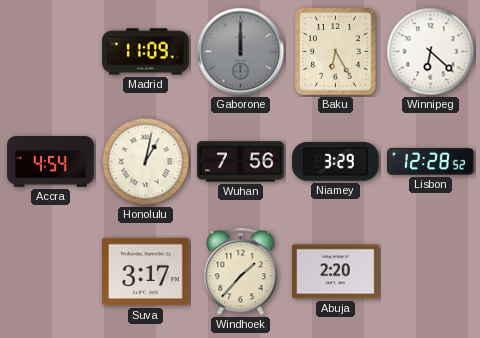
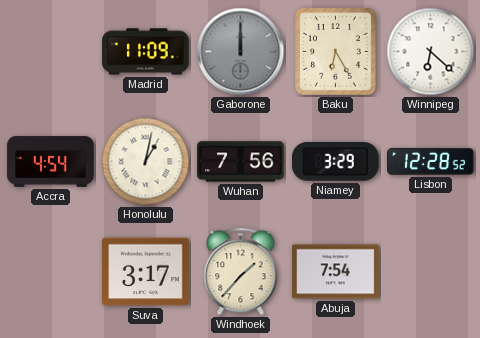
Abuja: 2:20 -> 7:54 (336, 272)
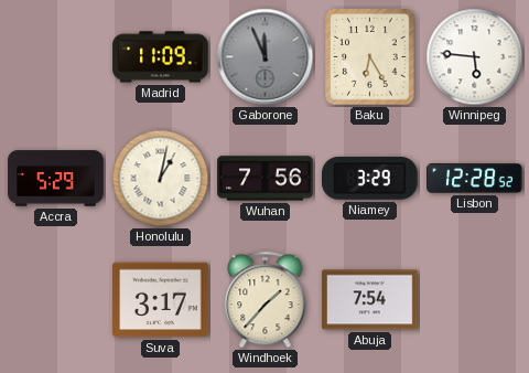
Gaborone: 12:00 -> 11:56 (266, 57)
Winnipeg: 6:22 -> 5:46 (475, 57)
Accra: 4:54 -> 5:29 (56, 179)
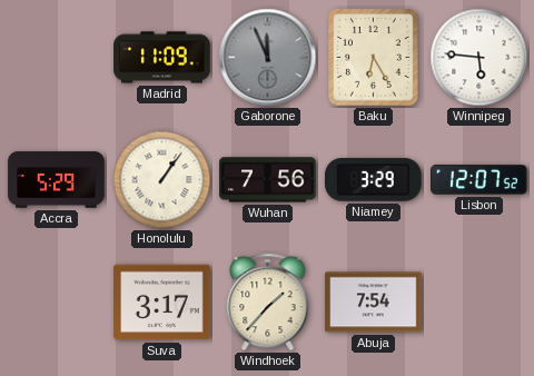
Honolulu: 1:02 -> 1:06 (162, 180)
Lisbon: 12:28 -> 12:07 (479, 180)
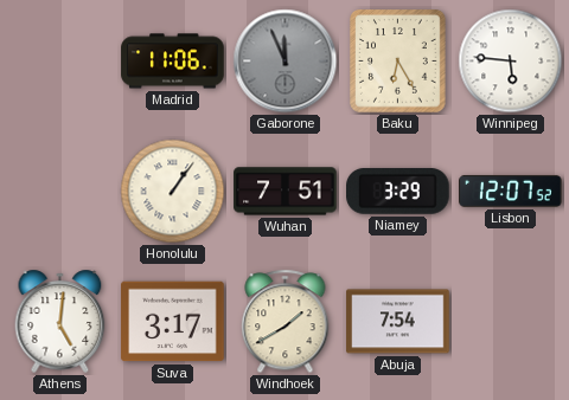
Madrid: 11:09 -> 11:06 (173, 62)
Accra: 5:29 -> none (57, 180)
Wuhan: 7:56 -> 7:51 (286, 192)
Athens: none -> 5:01 (60, 321)
Windhoek: 1:37 -> 1:40 (286, 322)
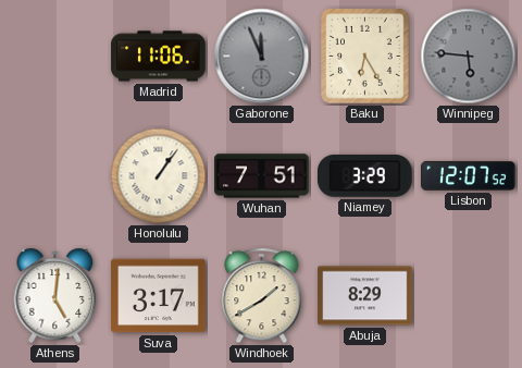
Winnipeg dial: white -> grey (469, 57)
Abuja: 7:54 -> 8:29 (365, 296)
